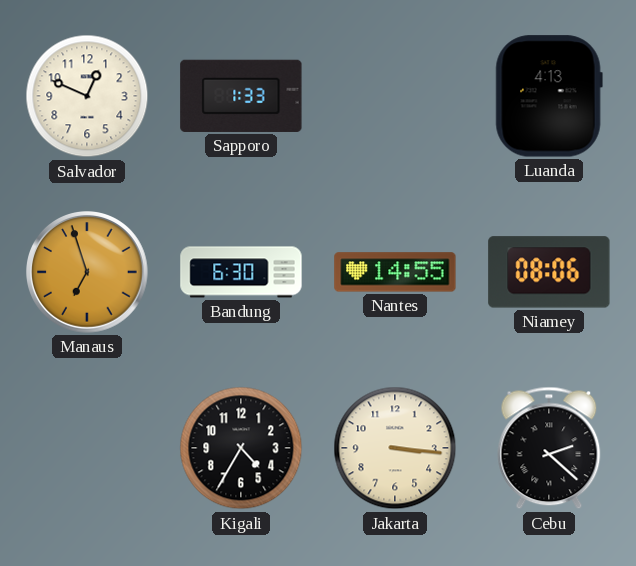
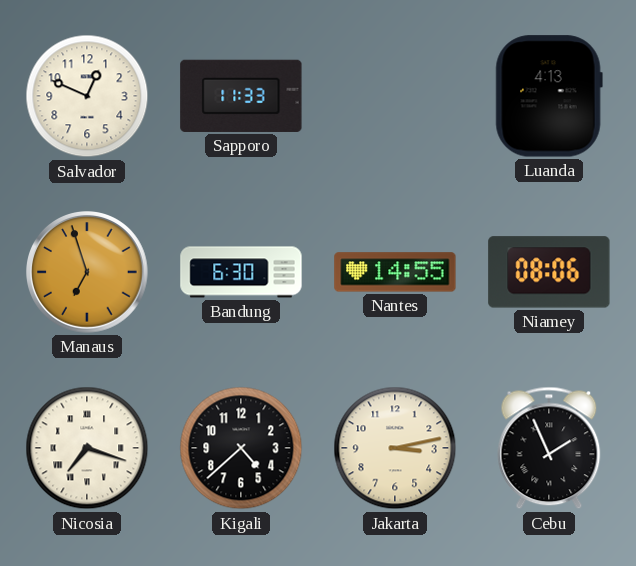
Sapporo: 1:33 -> 11:33 (241, 96)
Nicosia: none -> 7:18 (87, 448)
Kigali: 4:35 -> 4:38 (241, 448)
Jakarta: 3:16 -> 3:13 (395, 448)
Cebu: 2:22 -> 1:56 (549, 448)
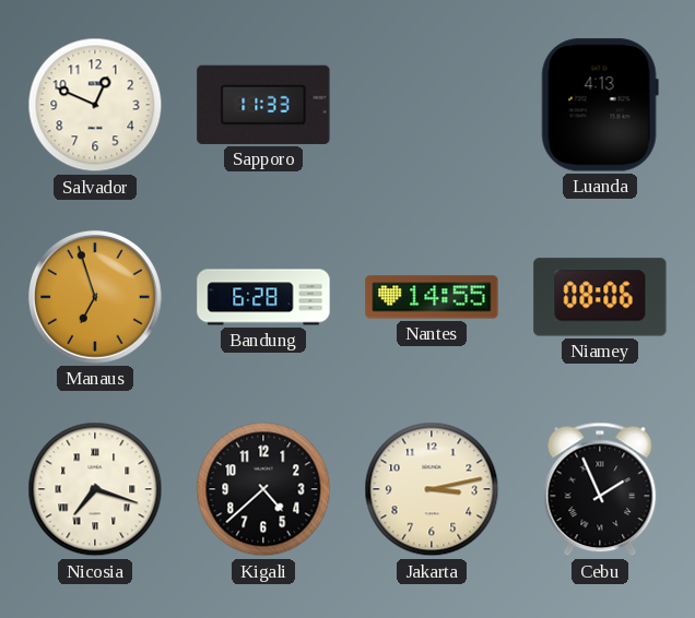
Bandung: 6:30 -> 6:28 (263, 297)
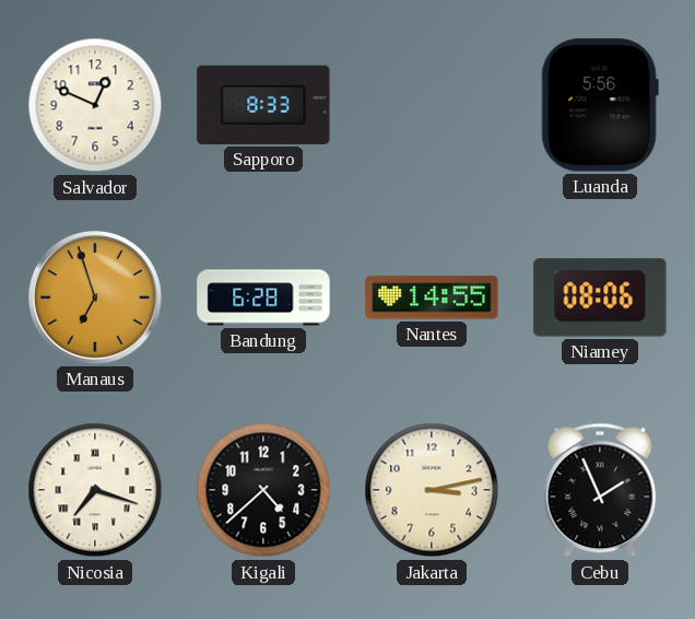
Sapporo: 11:33 -> 8:33 (263, 105)
Luanda: 4:13 -> 5:56 (600, 105)
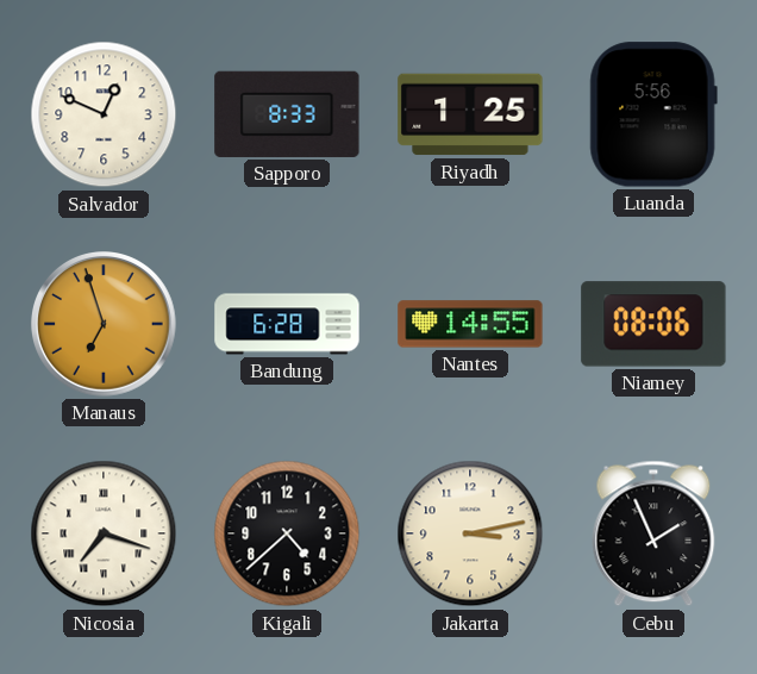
Riyadh: none -> 1:25 (470, 114)
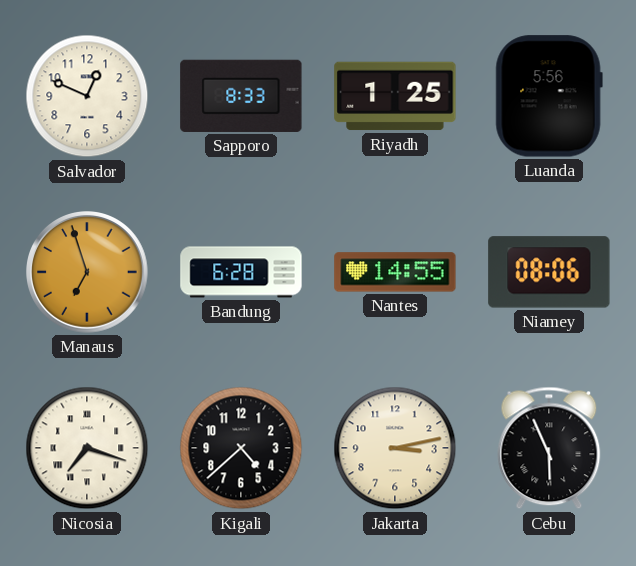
Cebu: 1:56 -> 5:56 (549, 448)
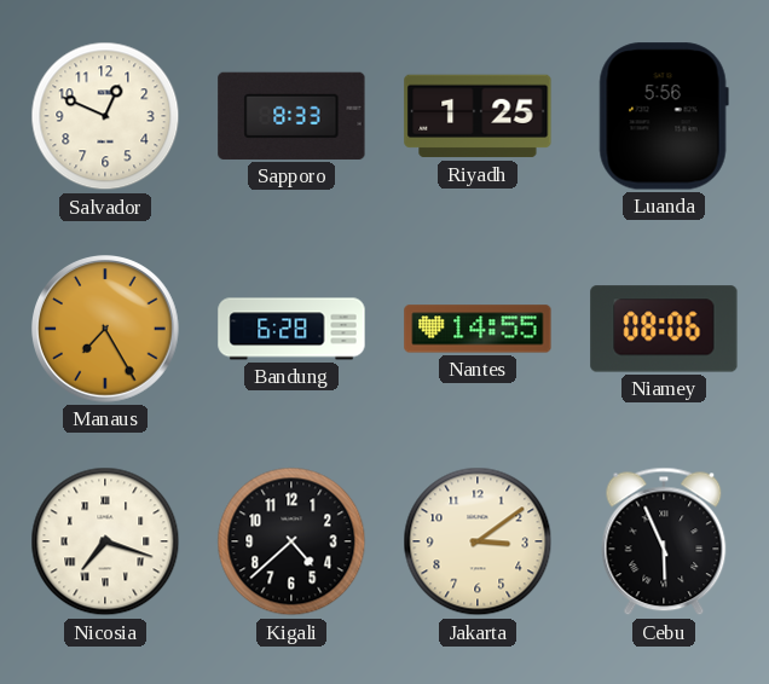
Manaus: 6:57 -> 7:25 (105, 330)
Jakarta: 3:13 -> 3:09 (478, 541)
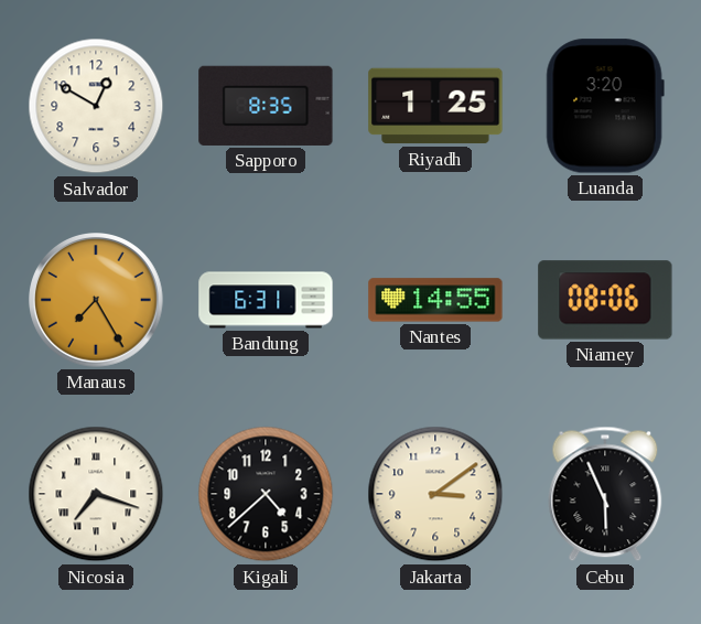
Salvador: 12:49 -> 12:50 (96, 106)
Sapporo: 8:33 -> 8:35 (266, 106)
Luanda: 5:56 -> 3:20 (605, 106)
Bandung: 6:28 -> 6:31 (266, 300)
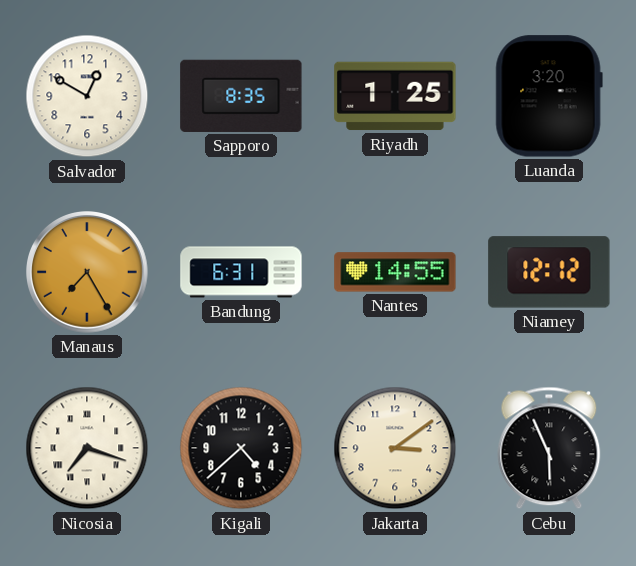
Niamey: 08:06 -> 12:12 (549, 272)
